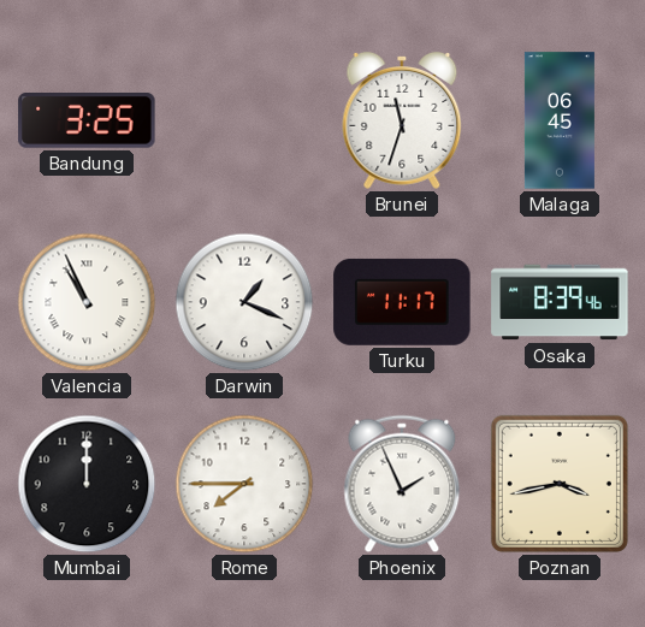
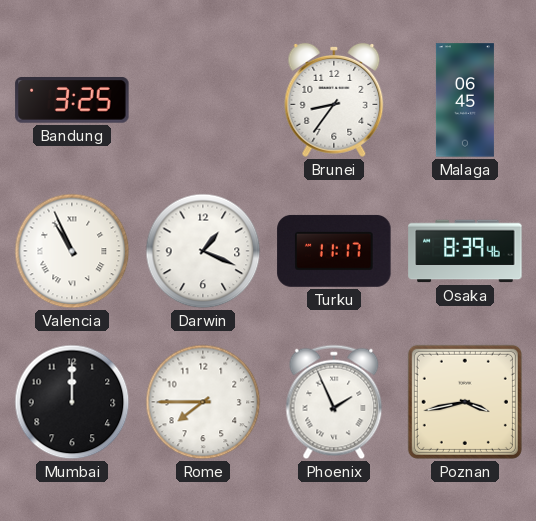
Brunei: 11:33 -> 8:36 (334, 100)
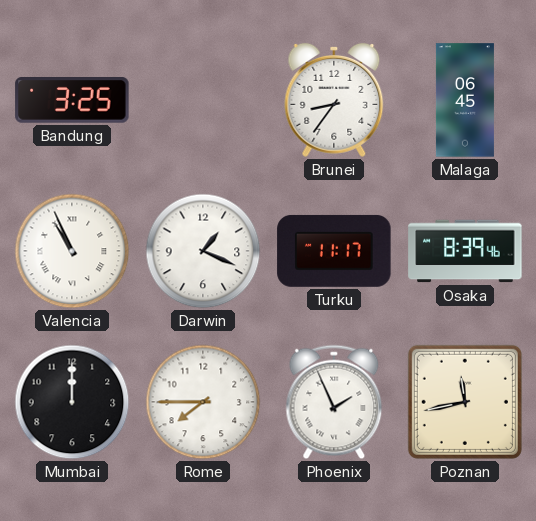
Poznan: 3:43 -> 11:43 (465, 402)
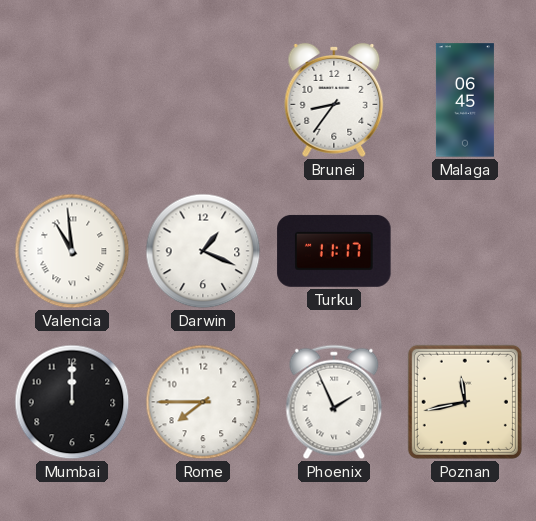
Bandung: 3:25 -> none (72, 101)
Valencia: 10:56 -> 10:59 (72, 251)
Osaka: 8:39 -> none (465, 251)
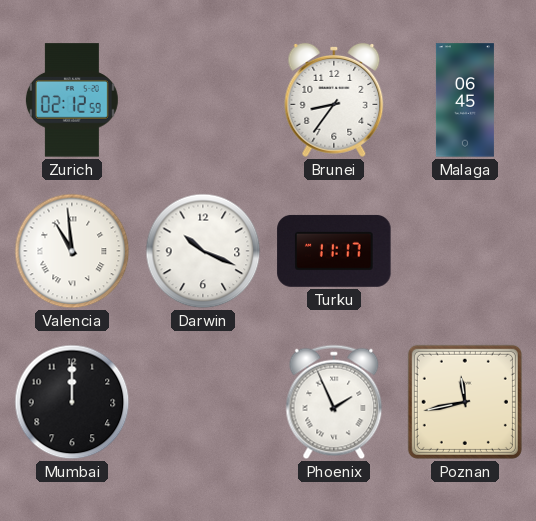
Zurich: none -> 02:12 (72, 100)
Darwin: 1:19 -> 10:19 (203, 251)
Rome: 7:45 -> none (203, 402)
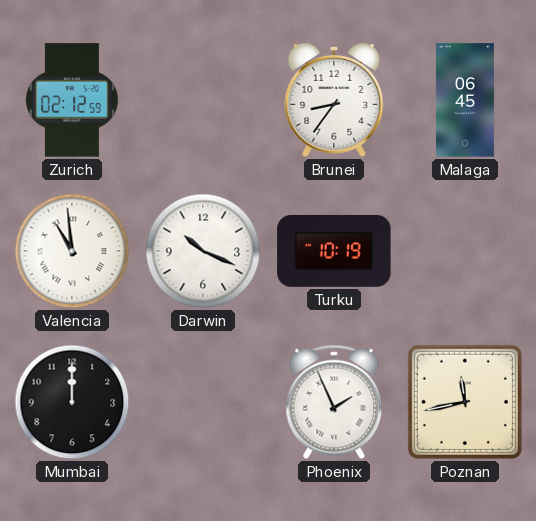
Turku: 11:17 -> 10:19 (334, 251)
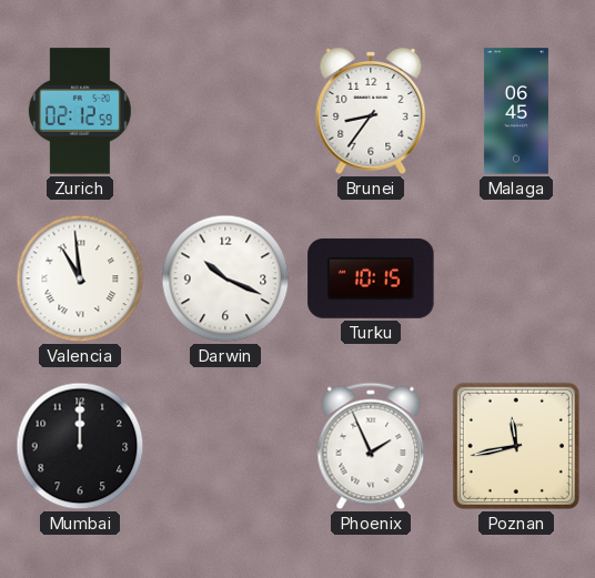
Turku: 10:19 -> 10:15 (371, 278)
